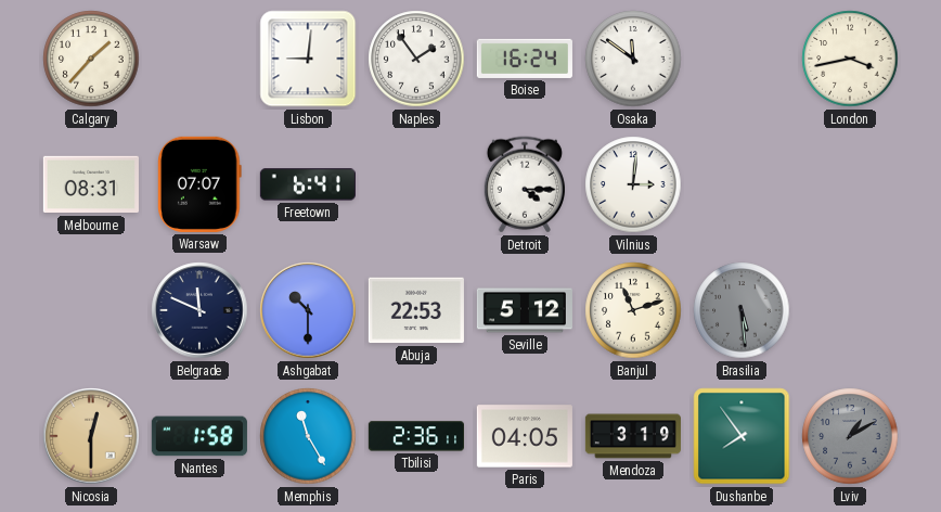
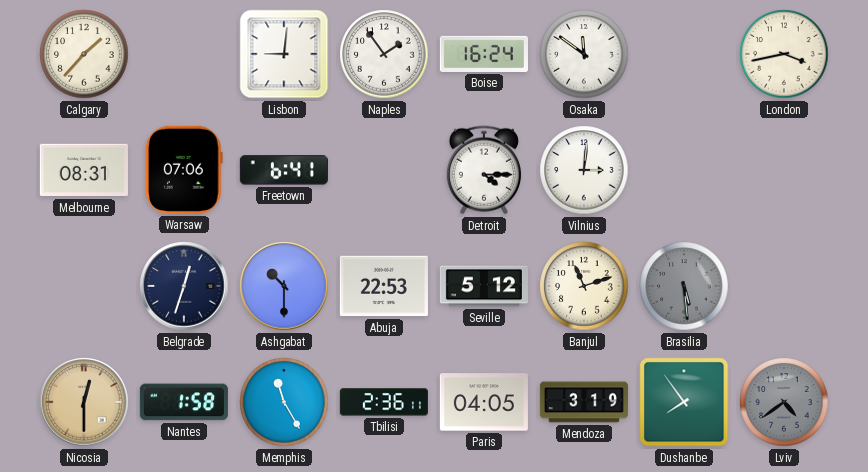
Warsaw: 07:07 -> 07:06 (185, 170)
Belgrade: 11:49 -> 12:33 (184, 286)
Lviv: 1:10 -> 4:39 (784, 402)
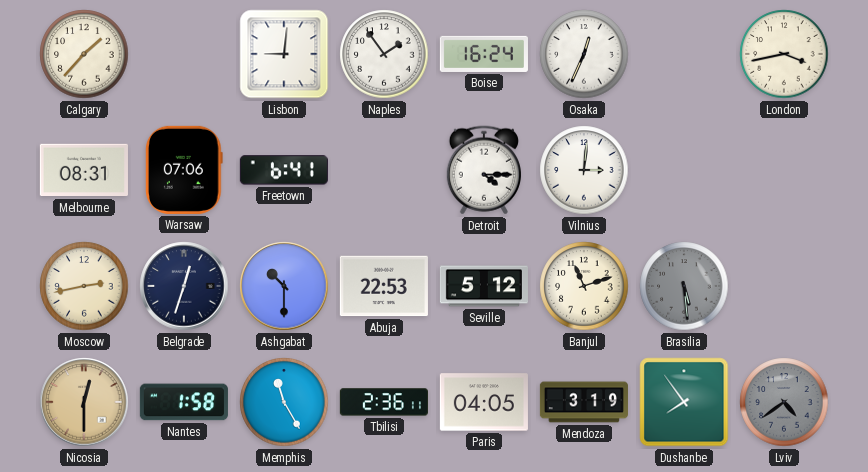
Osaka: 11:51 -> 12:34 (584, 54)
Moscow: none -> 2:43 (84, 286)
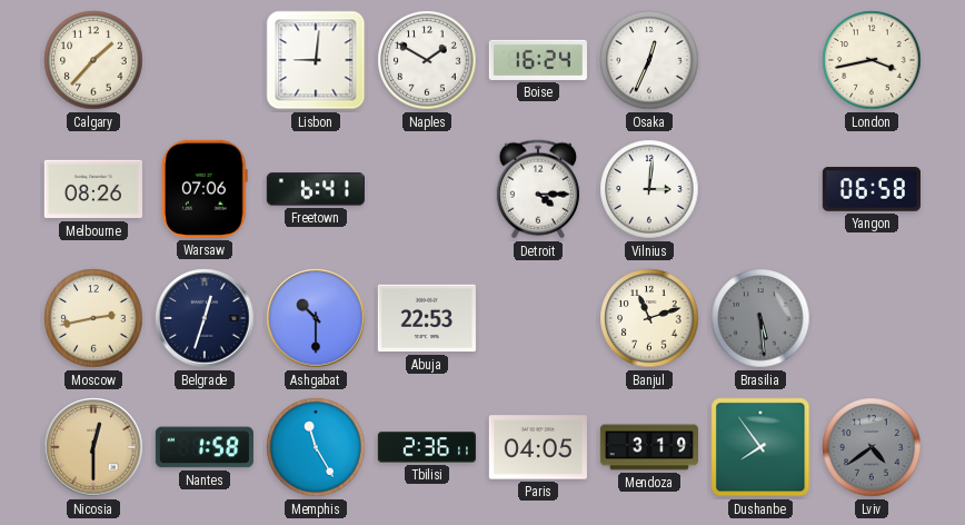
Naples: 1:54 -> 1:50 (427, 60)
Melbourne: 08:31 -> 08:26 (93, 189)
Yangon: none -> 06:58 (872, 189)
Seville: 5:12 -> none (484, 286)
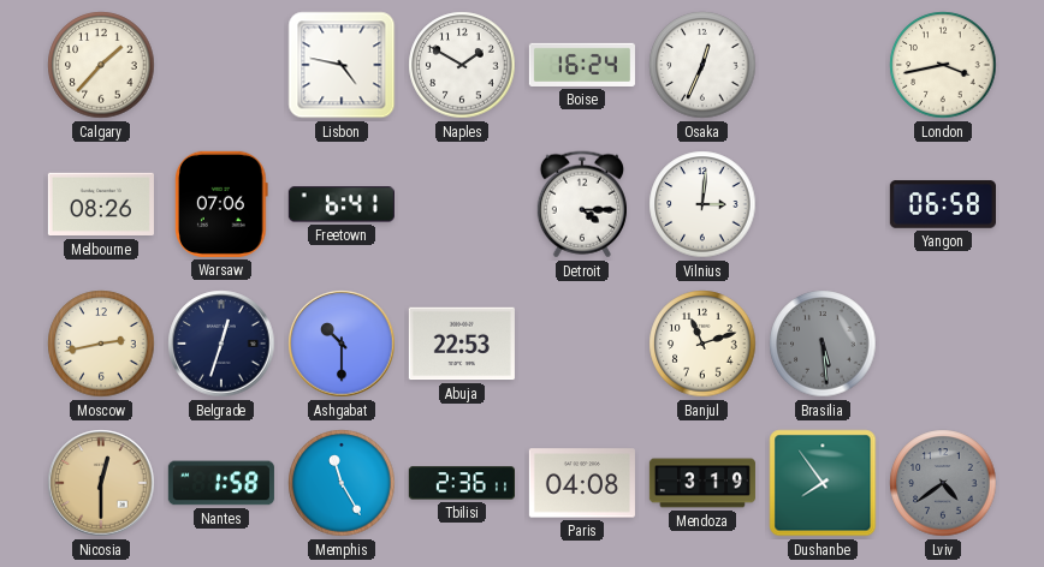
Lisbon: 9:01 -> 4:47 (342, 65)
Paris: 04:05 -> 04:08 (582, 483)
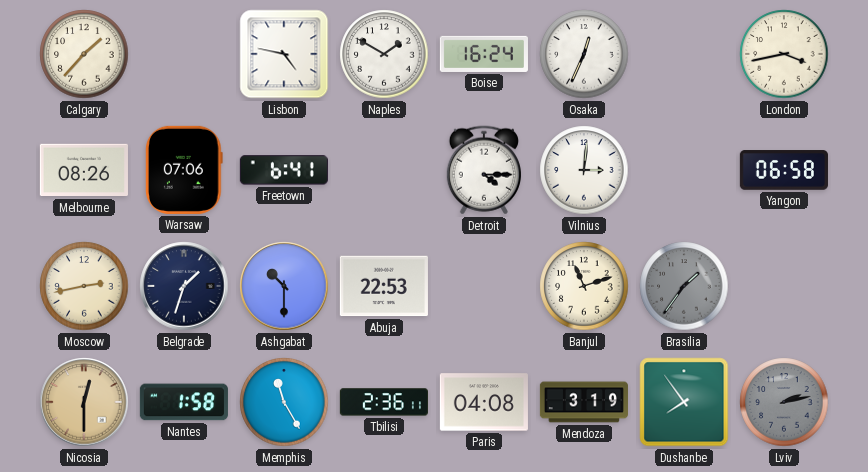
Belgrade: 12:33 -> 1:33 (184, 286)
Brasilia: 5:29 -> 1:36 (684, 286)
Lviv: 4:39 -> 2:13 (784, 402)
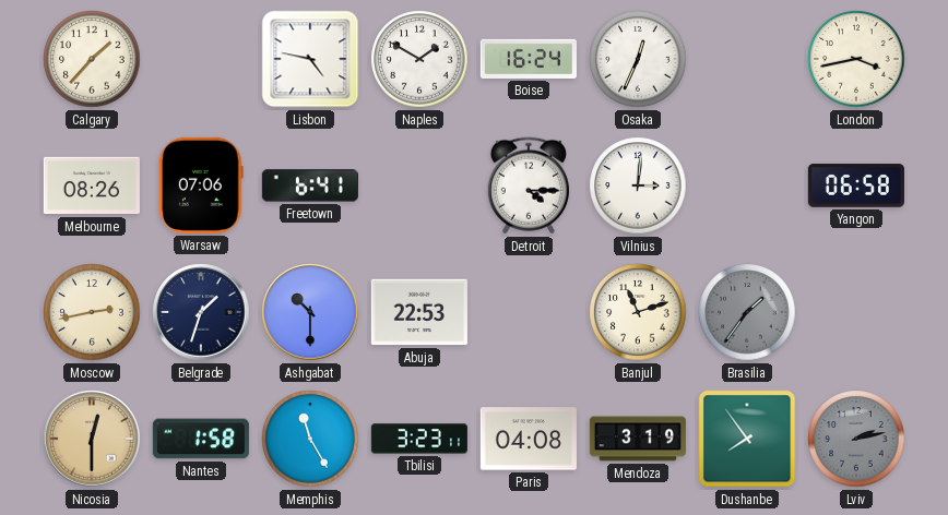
Tbilisi: 2:36 -> 3:23 (419, 439)
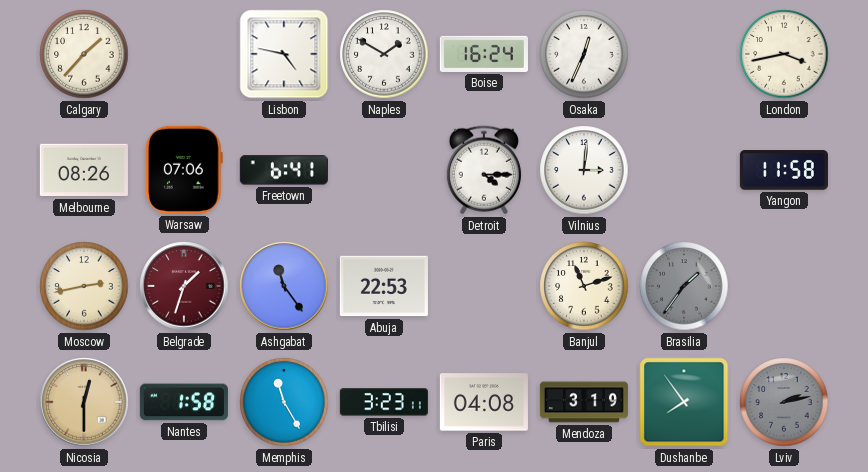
Yangon: 06:58 -> 11:58 (784, 170)
Belgrade dial: navy -> burgundy (184, 286)
Ashgabat: 10:30 -> 11:24 (284, 286)
